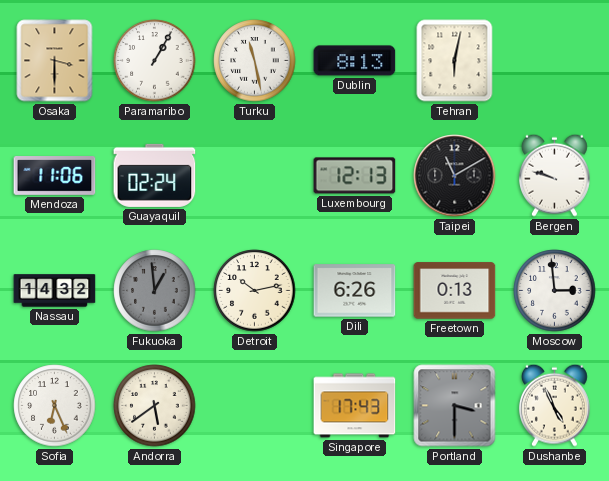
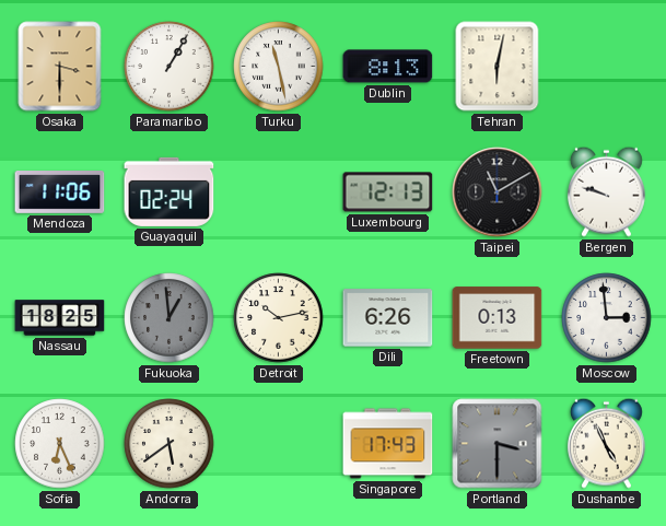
Nassau: 14:32 -> 18:25 (60, 318)
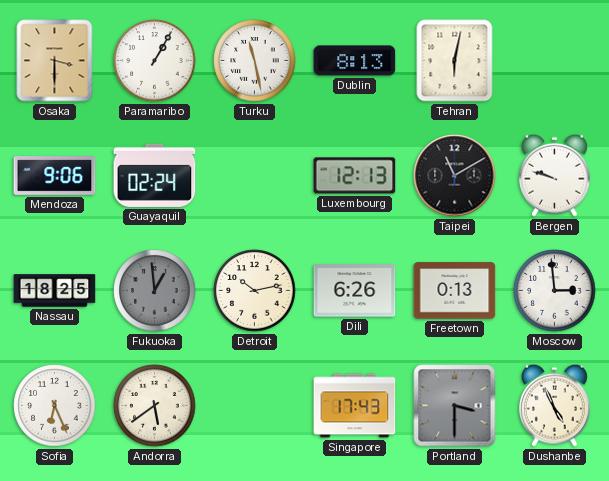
Mendoza: 11:06 -> 9:06 (55, 176)
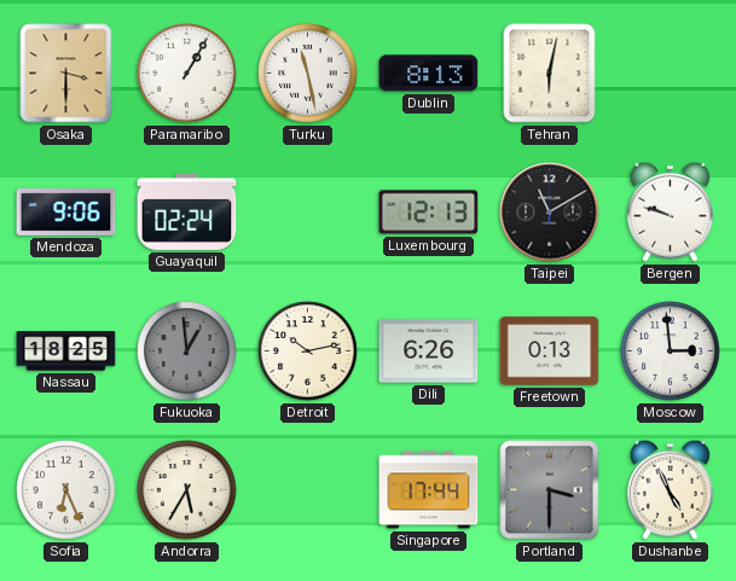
Andorra: 5:39 -> 5:35 (187, 490)
Singapore: 17:43 -> 17:44 (429, 490)
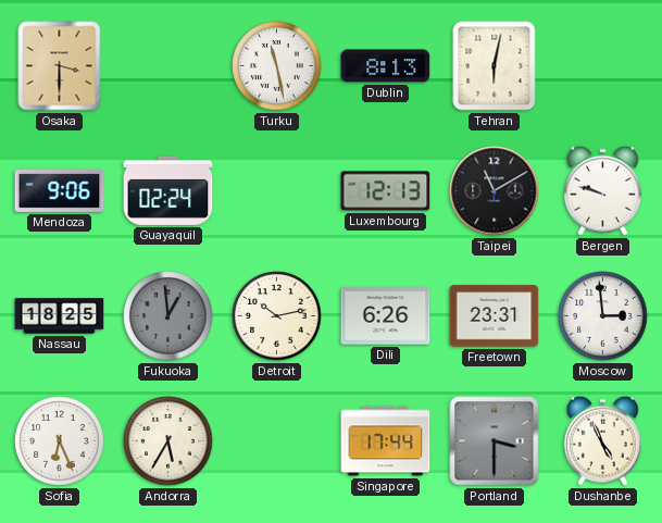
Paramaribo: 1:05 -> none (187, 74)
Freetown: 0:13 -> 23:31 (495, 316)
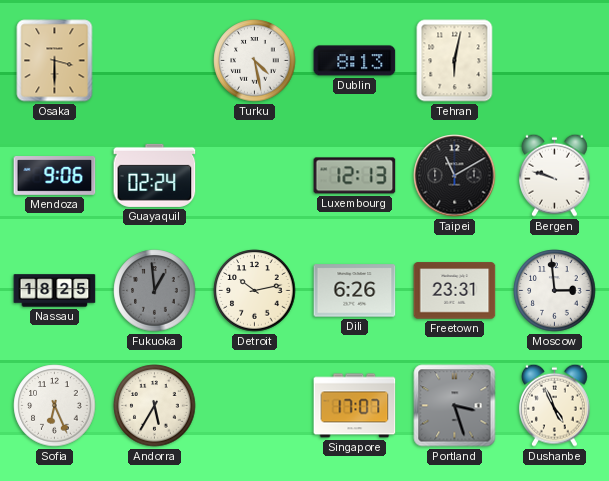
Turku: 11:28 -> 4:28 (255, 61)
Singapore: 17:44 -> 17:07 (355, 406)
Portland: 3:30 -> 3:27 (455, 406)
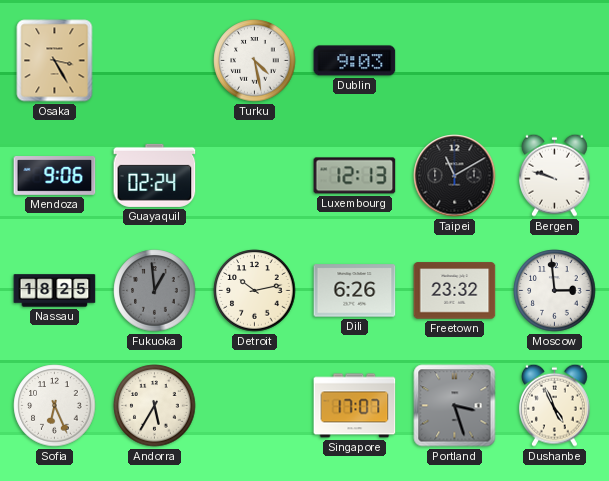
Osaka: 3:30 -> 3:25 (55, 61)
Dublin: 8:13 -> 9:03 (355, 61)
Tehran: 6:02 -> none (455, 61)
Freetown: 23:31 -> 23:32 (455, 291)
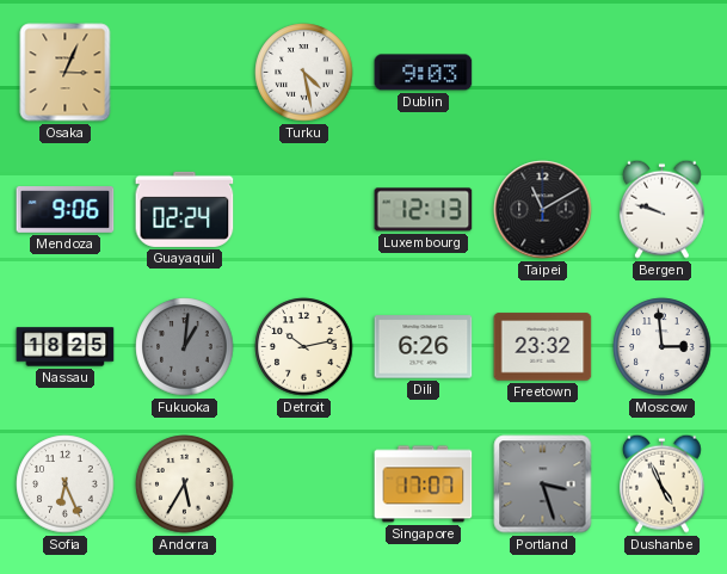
Osaka: 3:25 -> 3:04 (66, 73)
Fukuoka: 12:59 -> 1:01 (185, 347)
